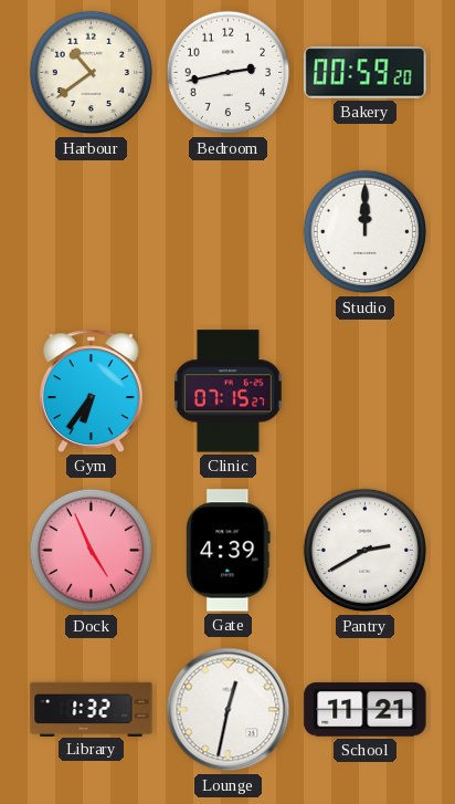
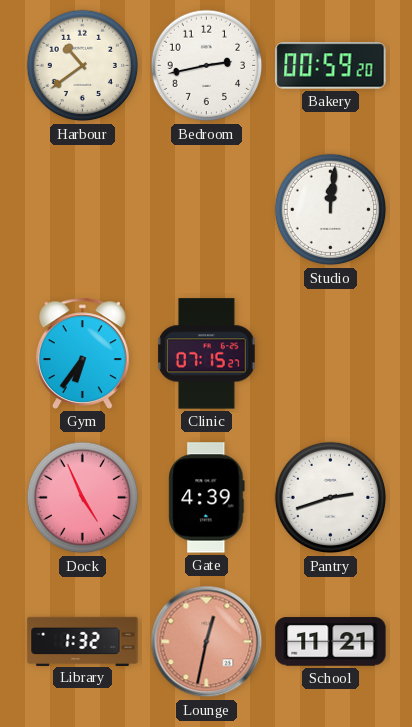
Studio: 12:00 -> 12:01 (331, 210)
Pantry: 2:40 -> 2:42 (331, 498)
Lounge dial: white -> salmon (207, 642)
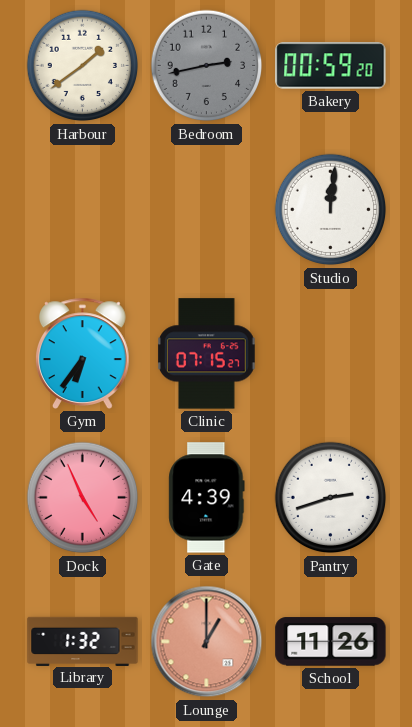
Harbour: 10:39 -> 1:39 (83, 66)
Bedroom dial: white -> grey (207, 66)
Lounge: 12:32 -> 1:00 (207, 642)
School: 11:21 -> 11:26 (331, 642)
